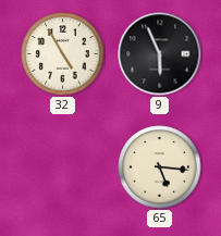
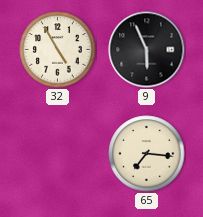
65: 5:16 -> 7:16 (147, 154)
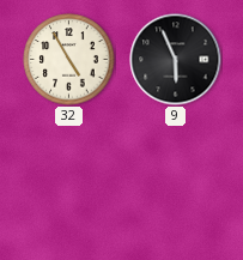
65: 7:16 -> none (147, 154)
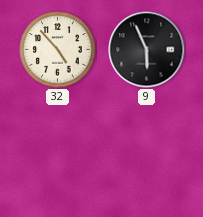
32: 4:55 -> 4:53 (58, 50)
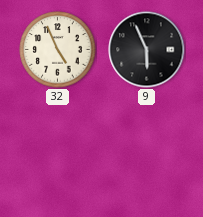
32: 4:53 -> 4:56 (58, 50)
